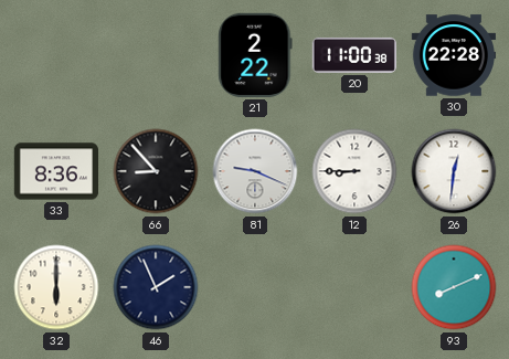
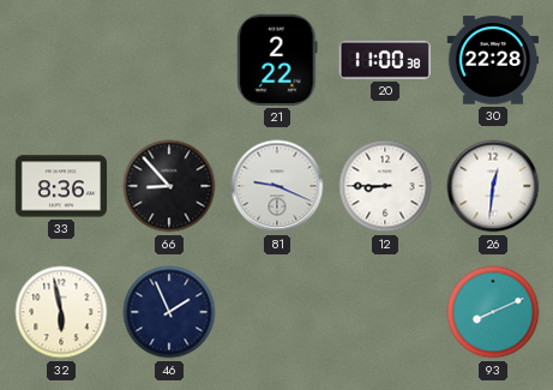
32: 6:00 -> 5:58 (61, 312)
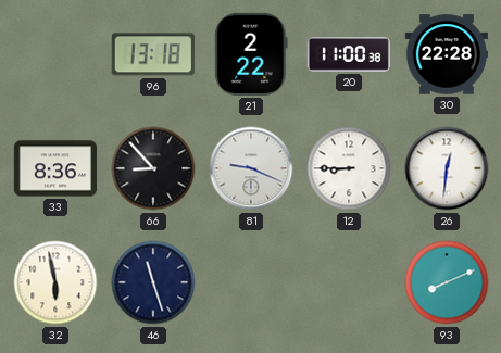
96: none -> 13:18 (153, 54)
46: 1:56 -> 11:27 (153, 282)
